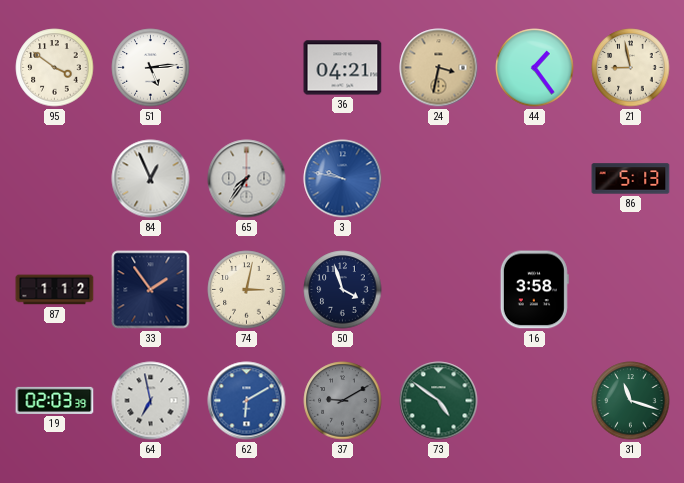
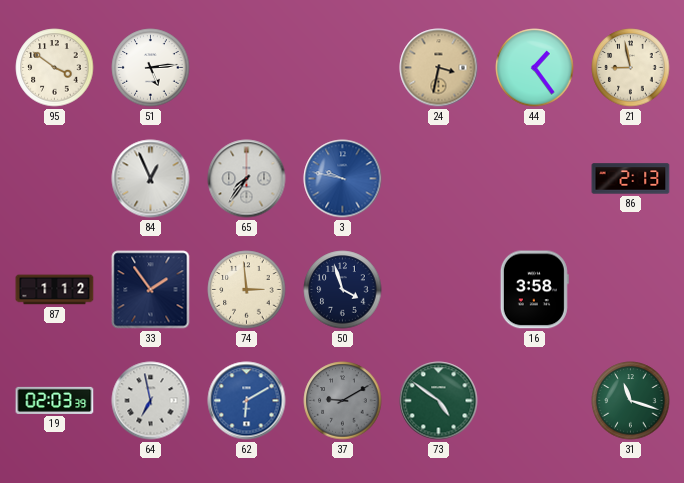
36: 04:21 -> none (343, 68)
86: 5:13 -> 2:13 (631, 179)
74: 3:02 -> 2:59 (247, 290)
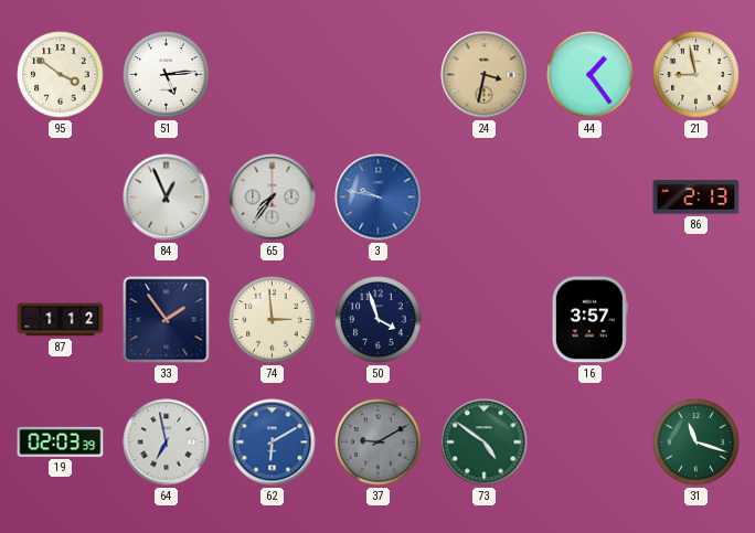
16: 3:58 -> 3:57 (589, 320)
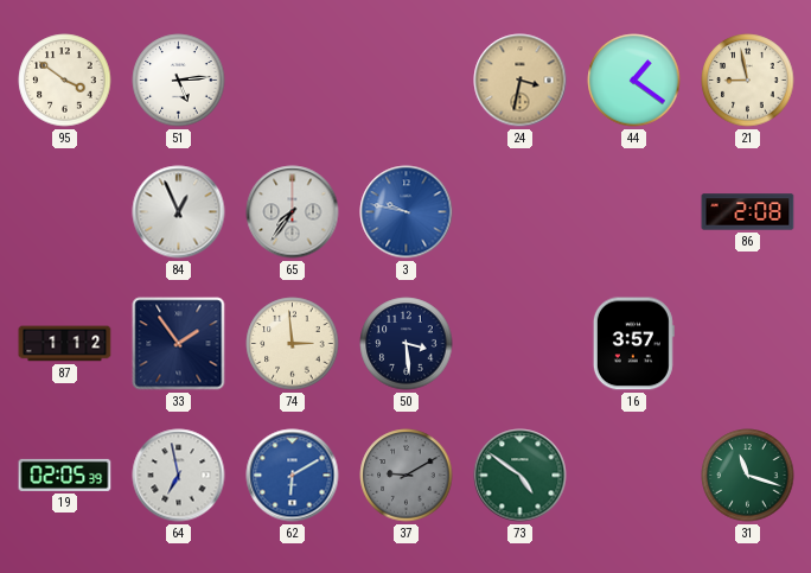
44: 1:24 -> 1:21 (634, 81)
86: 2:13 -> 2:08 (748, 212)
50: 3:57 -> 3:29 (407, 344)
19: 02:03 -> 02:05 (65, 475)
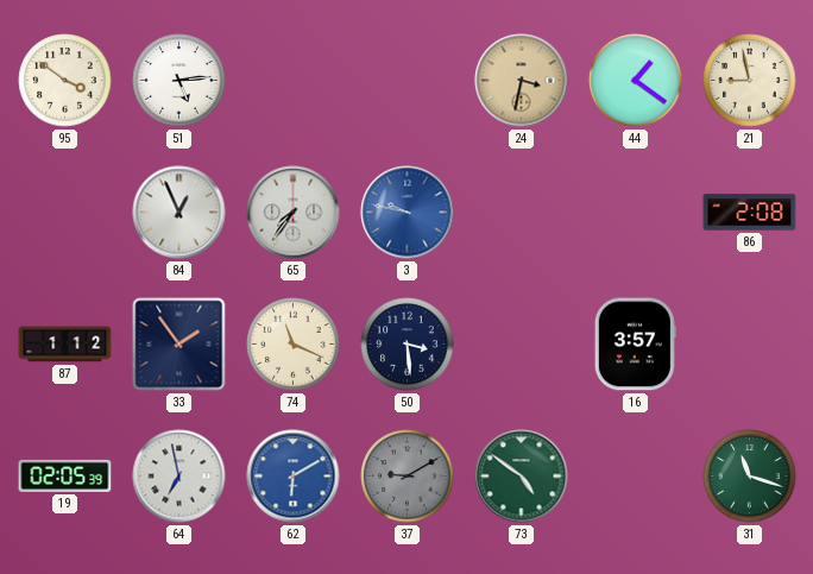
74: 2:59 -> 11:19 (294, 345)
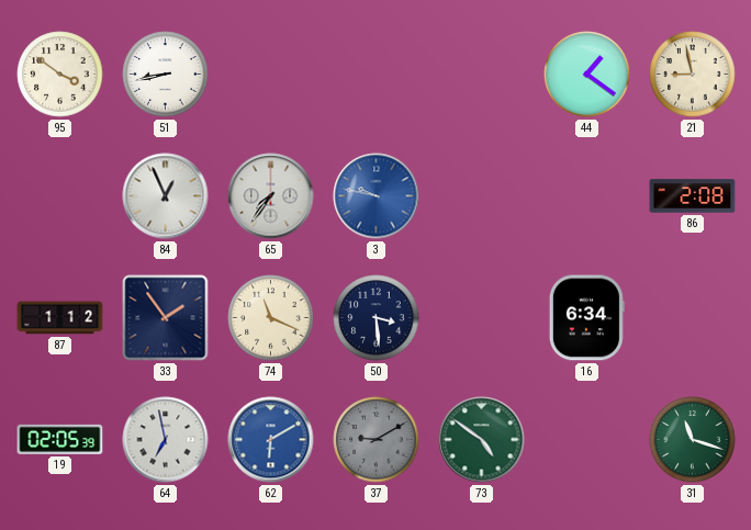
51: 5:14 -> 8:43 (166, 75)
24: 3:32 -> none (522, 81)
16: 3:57 -> 6:34 (586, 318)
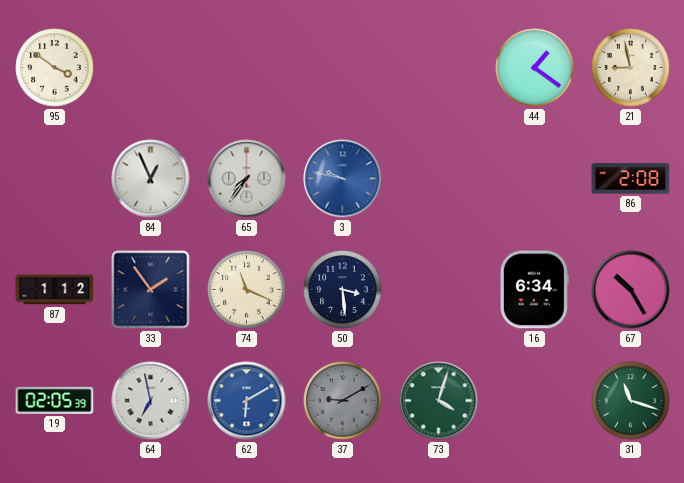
51: 8:43 -> none (166, 75)
67: none -> 10:25 (631, 290)
73: 4:51 -> 4:03 (439, 401)
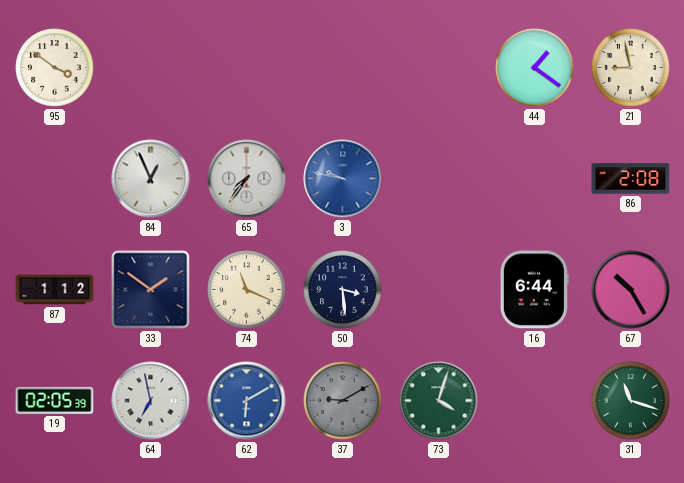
33: 1:54 -> 1:51 (151, 290)
16: 6:34 -> 6:44 (534, 290)
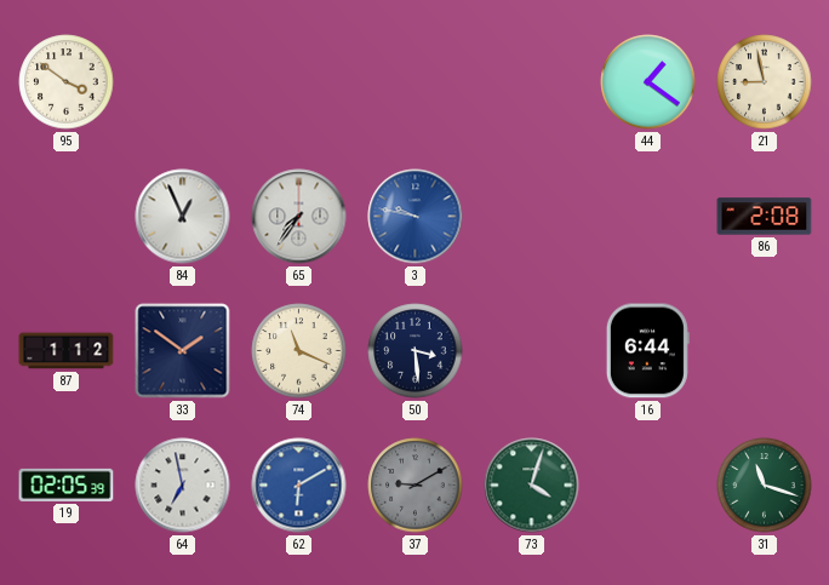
67: 10:25 -> none (631, 290)
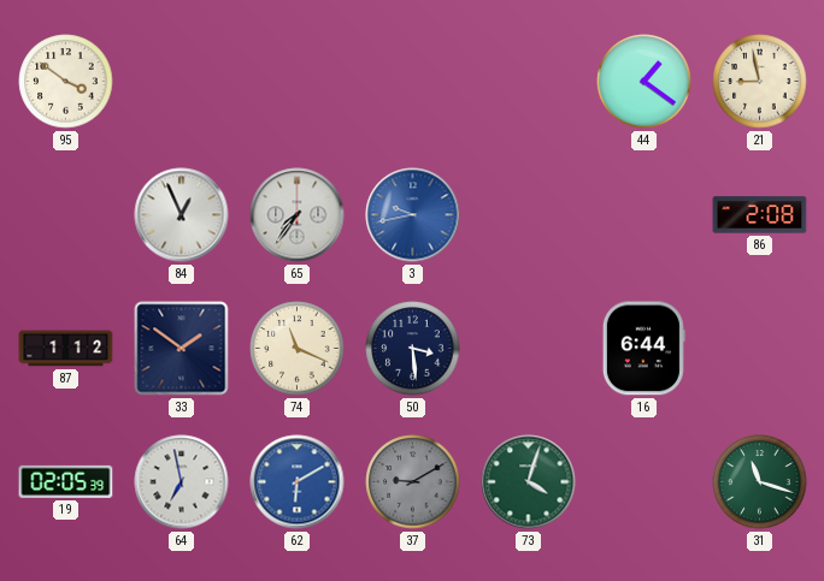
3: 9:47 -> 9:43 (413, 215)
